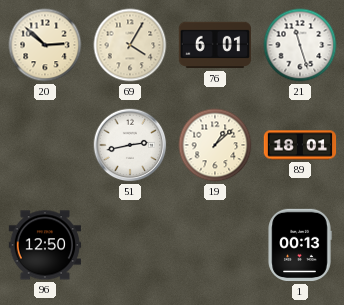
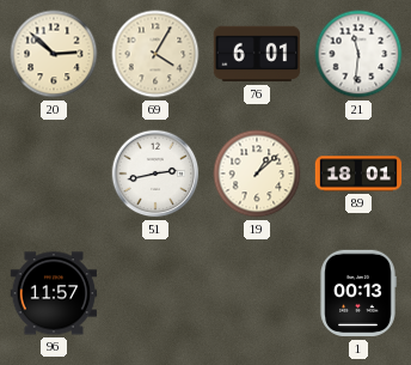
21: 11:27 -> 11:31 (358, 54)
96: 12:50 -> 11:57 (53, 293)
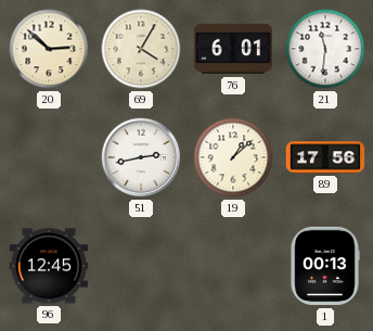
89: 18:01 -> 17:56 (325, 157)
96: 11:57 -> 12:45 (48, 266)
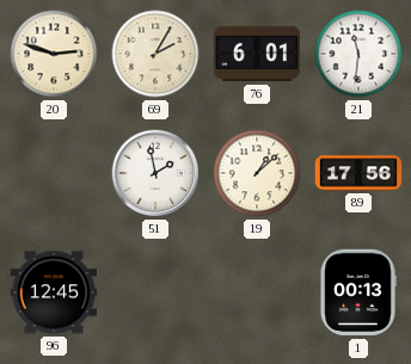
20: 2:52 -> 2:48 (54, 54)
69: 4:05 -> 2:05 (155, 54)
51: 2:43 -> 1:58 (155, 173)
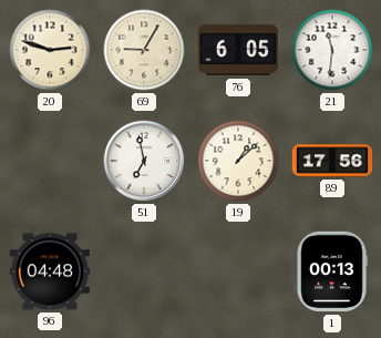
69: 2:05 -> 9:05 (144, 50)
76: 6:01 -> 6:05 (238, 50)
51: 1:58 -> 6:58 (144, 161)
96: 12:45 -> 04:48 (49, 272)
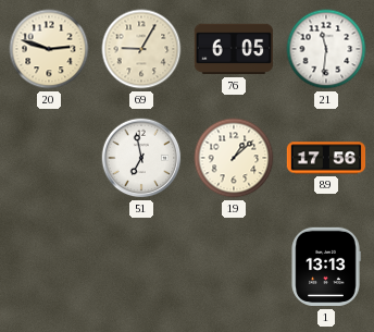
96: 04:48 -> none (49, 272)
1: 00:13 -> 13:13 (326, 267)
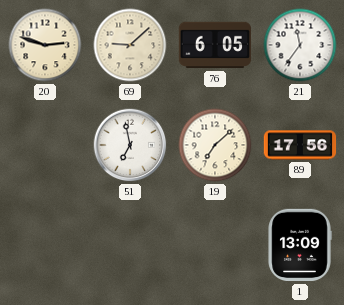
69: 9:05 -> 9:08 (130, 45)
21: 11:31 -> 11:36 (300, 45)
19: 1:08 -> 7:08 (215, 145)
1: 13:13 -> 13:09 (300, 245)
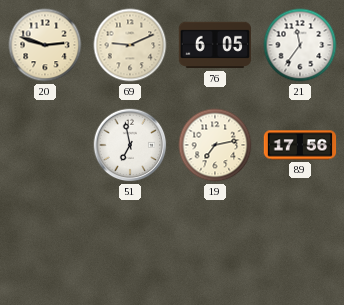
69: 9:08 -> 9:11 (130, 45)
19: 7:08 -> 7:13 (215, 145)
1: 13:09 -> none (300, 245)
